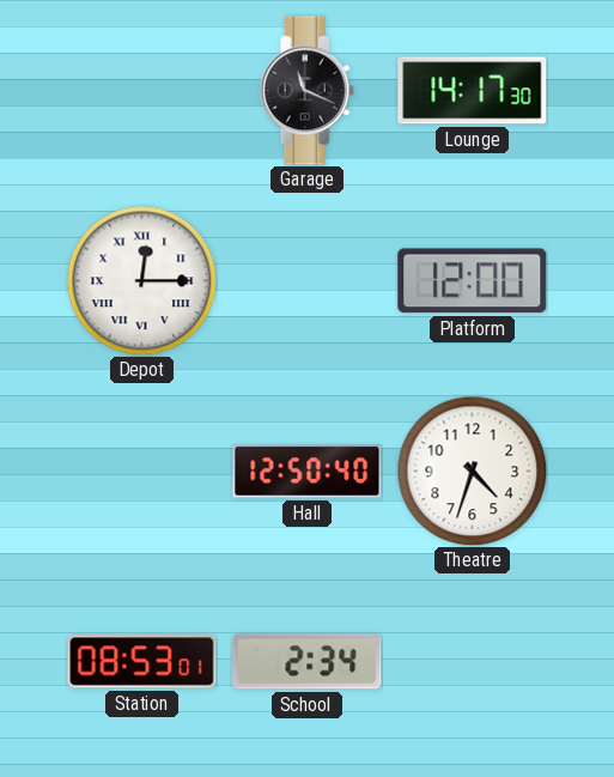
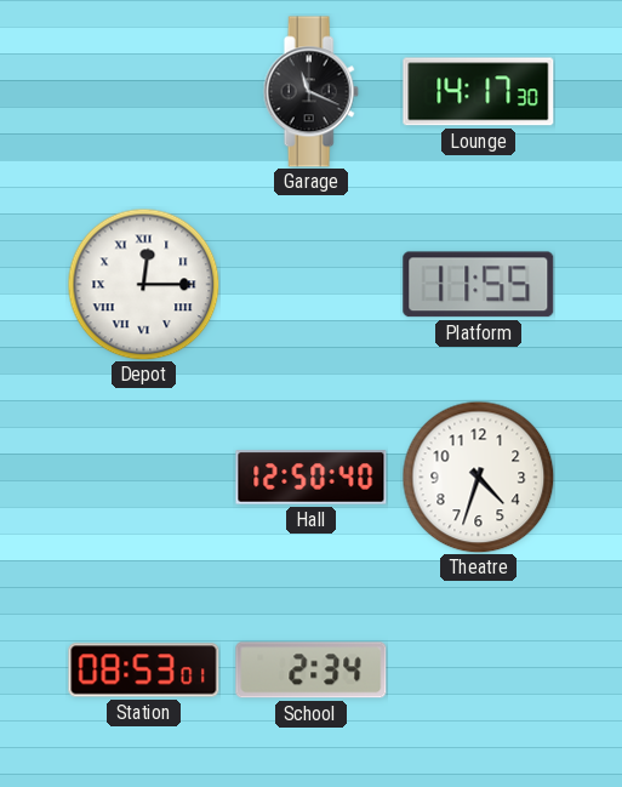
Platform: 12:00 -> 11:55 (479, 285)
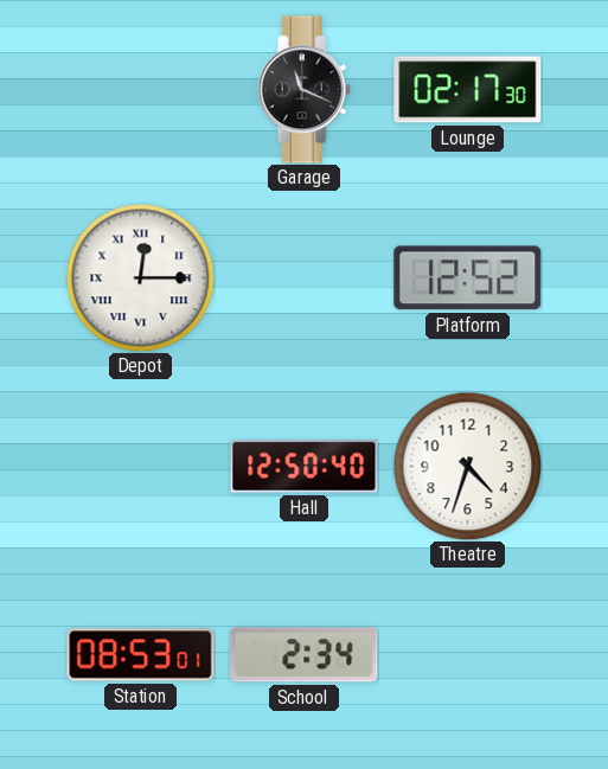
Lounge: 14:17 -> 02:17 (468, 90)
Platform: 11:55 -> 12:52 (468, 278)
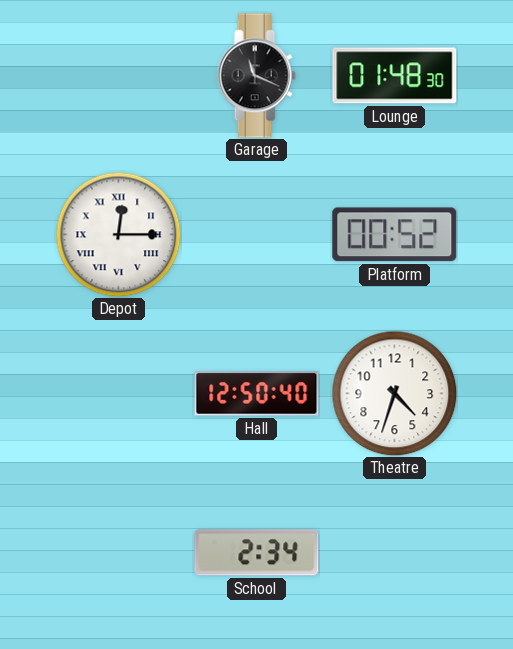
Lounge: 02:17 -> 01:48 (395, 76)
Platform: 12:52 -> 00:52 (395, 235)
Station: 08:53 -> none (141, 655)
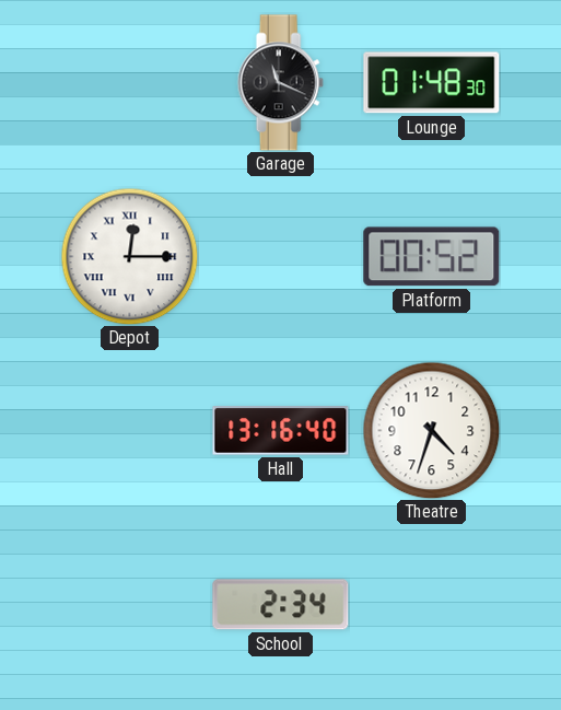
Hall: 12:50 -> 13:16 (281, 431)
